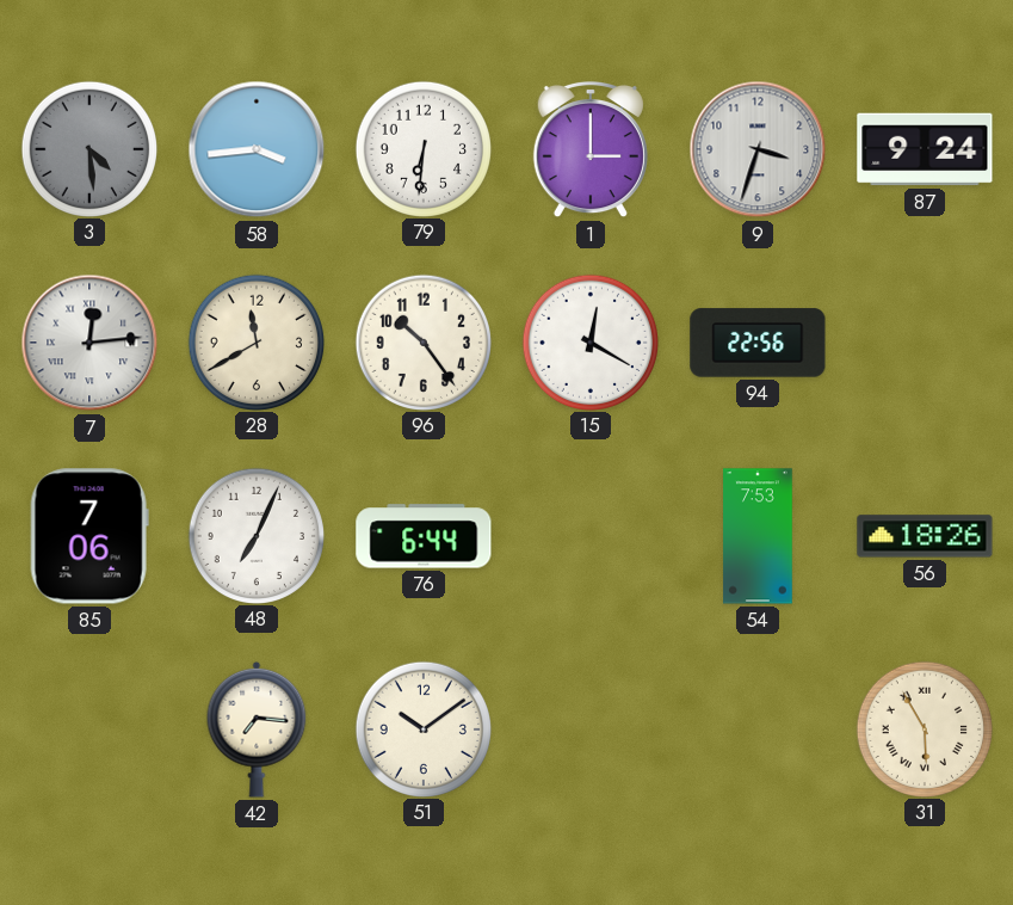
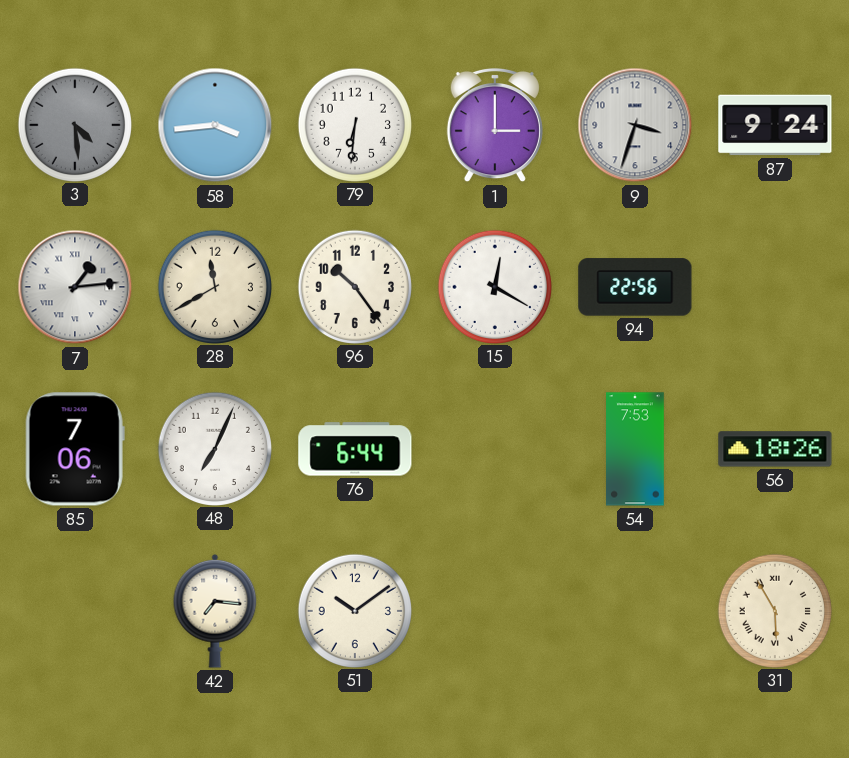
7: 12:14 -> 1:14 (75, 287)
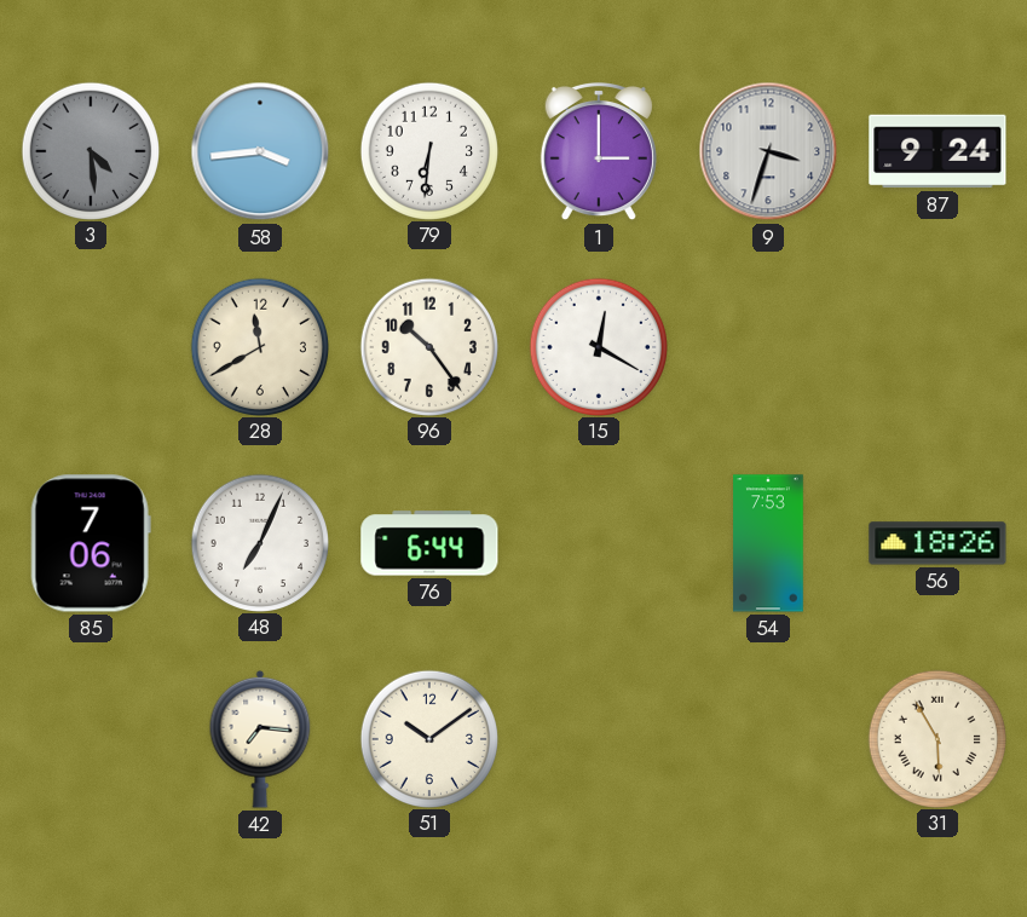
7: 1:14 -> none (75, 287)
94: 22:56 -> none (635, 287)
